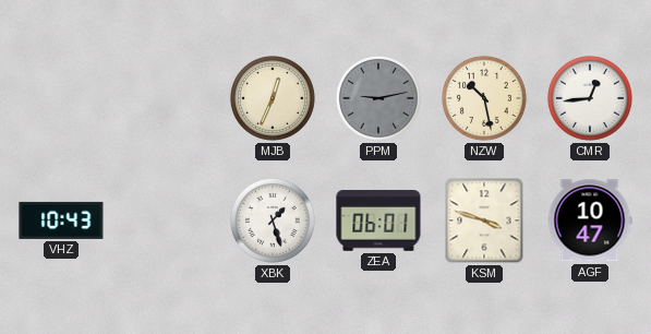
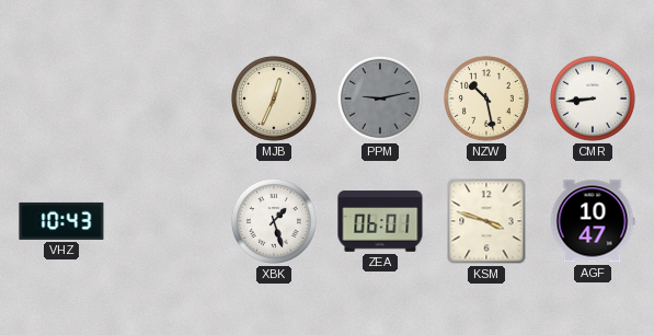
CMR: 12:44 -> 8:44 (593, 99)
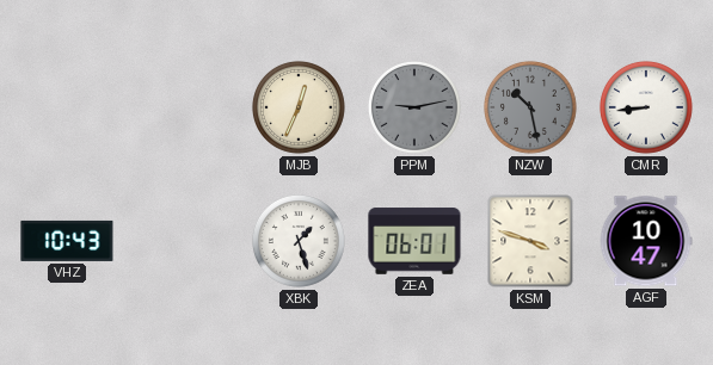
NZW dial: cream -> grey (530, 107)
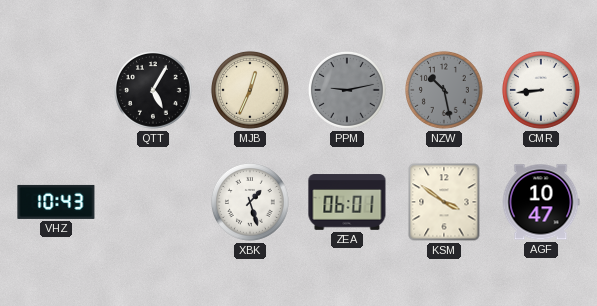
QTT: none -> 5:05 (153, 90)
KSM: 3:48 -> 3:51 (444, 202)
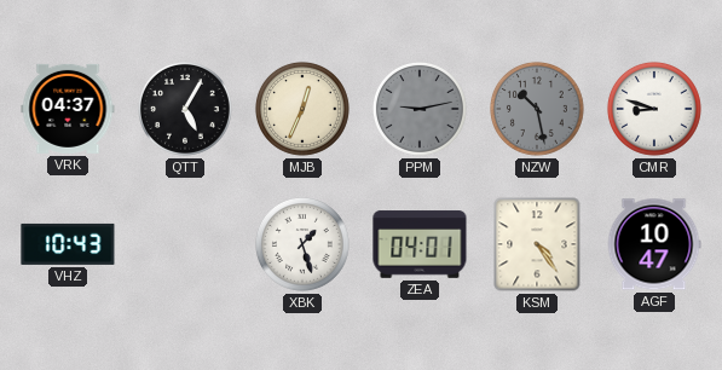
VRK: none -> 04:37 (68, 109)
CMR: 8:44 -> 8:48 (654, 109)
ZEA: 06:01 -> 04:01 (420, 244)
KSM: 3:51 -> 4:24 (537, 244)
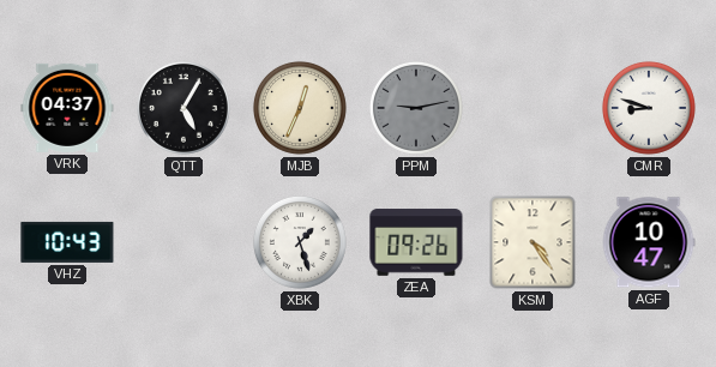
NZW: 10:28 -> none (537, 109)
ZEA: 04:01 -> 09:26 (416, 242)
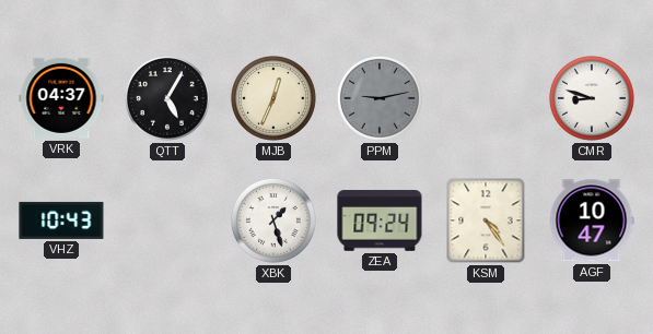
ZEA: 09:26 -> 09:24 (380, 220)
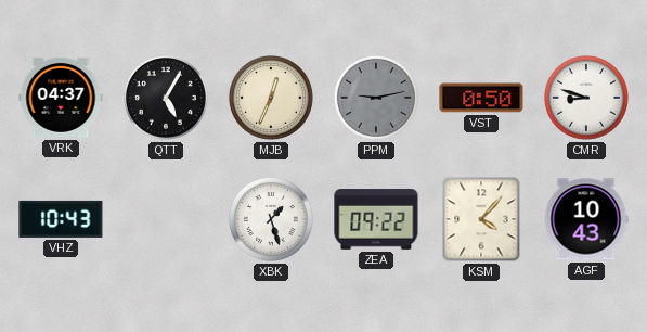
VST: none -> 0:50 (481, 98)
ZEA: 09:24 -> 09:22 (376, 219)
KSM: 4:24 -> 4:07 (481, 219)
AGF: 10:47 -> 10:43 (586, 219)
